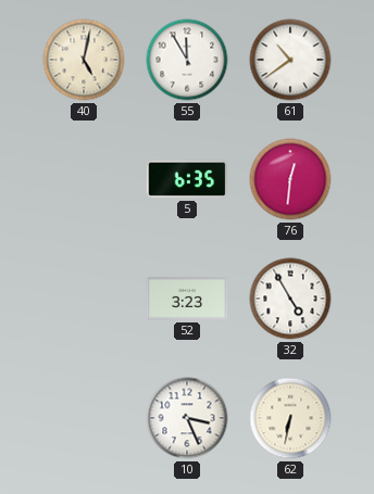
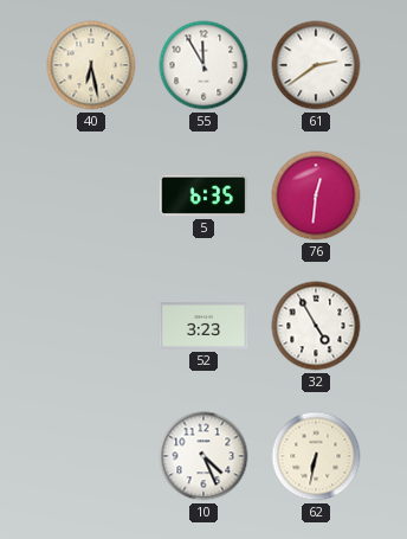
40: 5:02 -> 6:28 (91, 65)
61: 10:39 -> 2:39 (316, 65)
10: 3:26 -> 4:26 (204, 456)
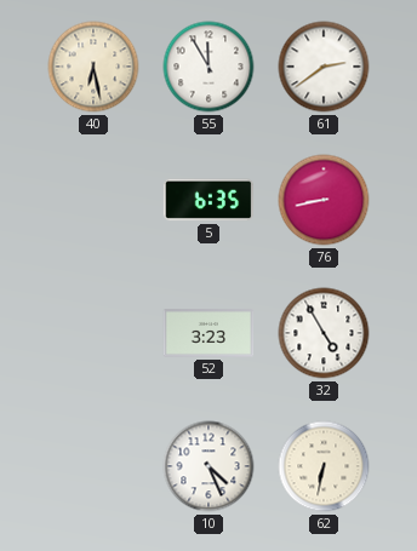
76: 12:31 -> 8:43 (324, 200)
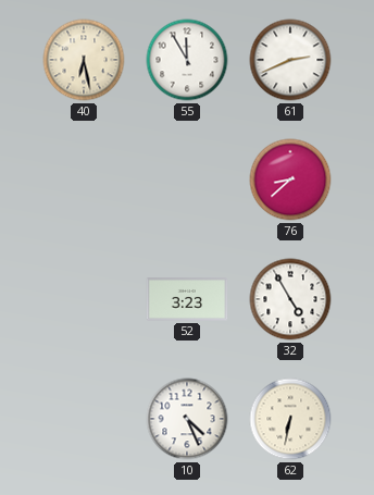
61: 2:39 -> 2:41 (290, 60)
5: 6:35 -> none (208, 200)
76: 8:43 -> 8:38 (290, 180)
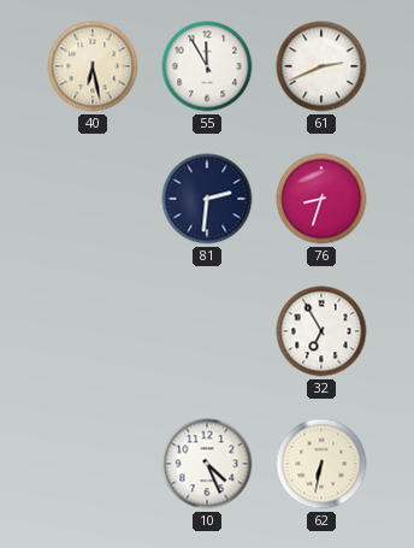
81: none -> 2:31 (207, 199)
76: 8:38 -> 8:33 (321, 199)
52: 3:23 -> none (187, 299)
32: 4:55 -> 6:55 (321, 331)
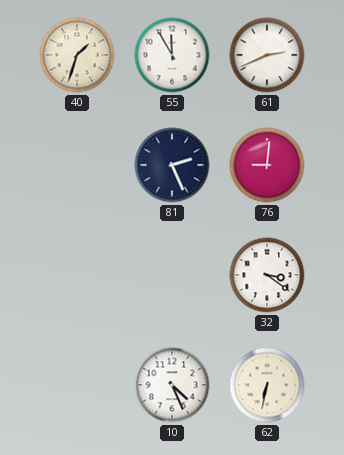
40: 6:28 -> 1:33 (77, 55)
81: 2:31 -> 2:26 (172, 165)
76: 8:33 -> 9:01 (267, 165)
32: 6:55 -> 3:21 (267, 275)
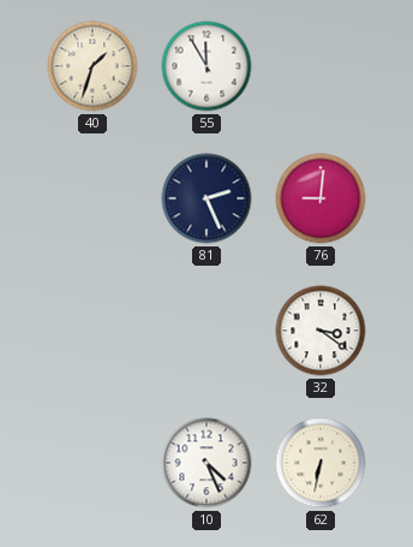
61: 2:41 -> none (267, 55)
